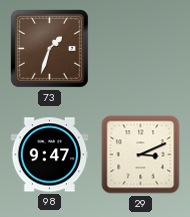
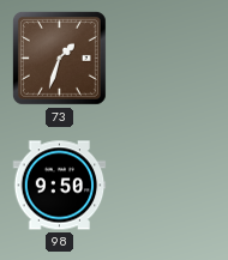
98: 9:47 -> 9:50 (60, 186)
29: 3:11 -> none (141, 155)
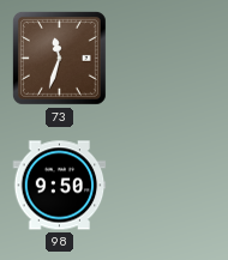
73: 1:33 -> 11:33 (60, 59)
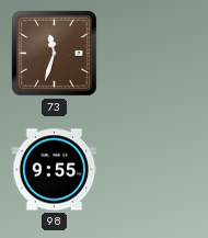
98: 9:50 -> 9:55 (55, 170)
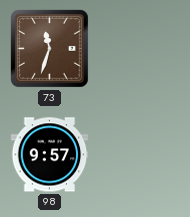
98: 9:55 -> 9:57 (50, 155)
